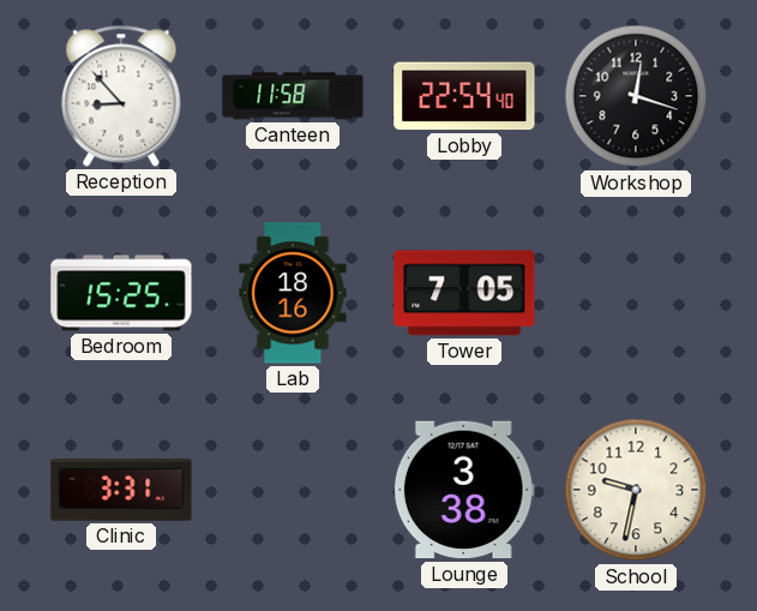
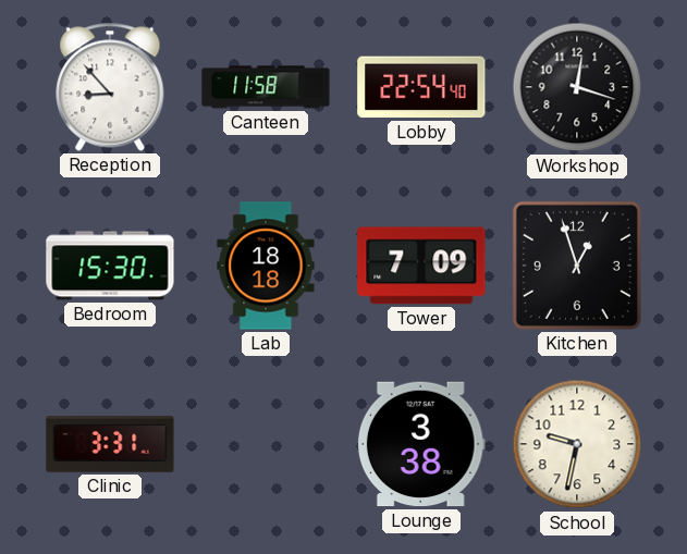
Bedroom: 15:25 -> 15:30 (110, 266)
Lab: 18:16 -> 18:18 (266, 266)
Tower: 7:05 -> 7:09 (421, 266)
Kitchen: none -> 12:57 (577, 266)
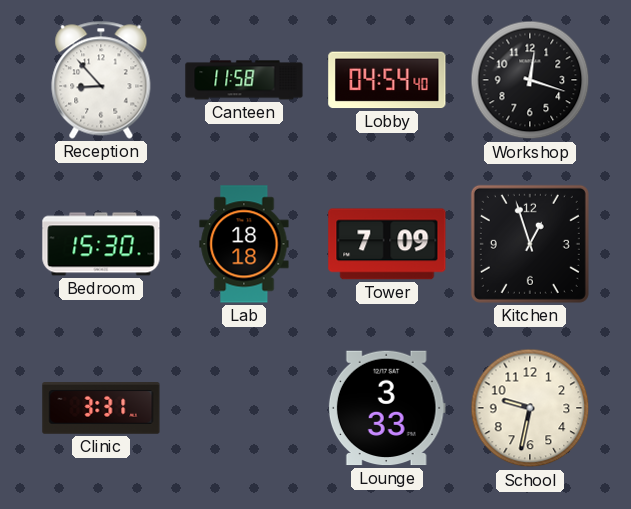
Lobby: 22:54 -> 04:54 (387, 80)
Lounge: 3:38 -> 3:33 (387, 408)
